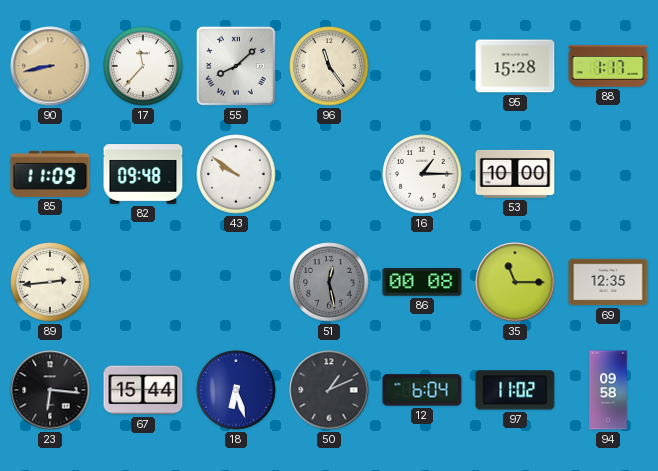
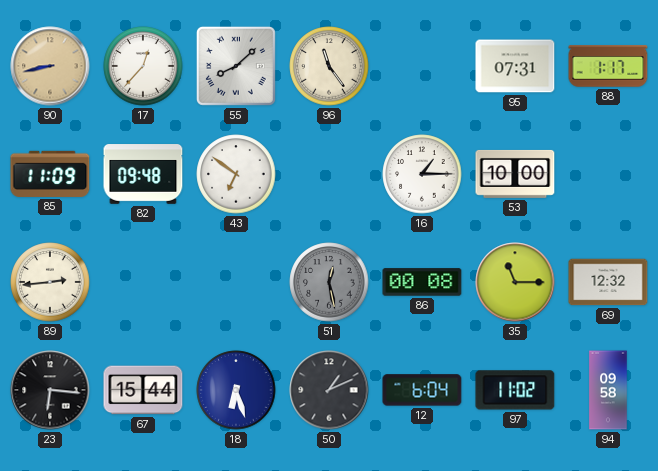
17: 11:37 -> 12:37 (143, 66)
95: 15:28 -> 07:31 (515, 66)
43: 9:51 -> 6:51 (236, 174)
69: 12:35 -> 12:32 (608, 282)
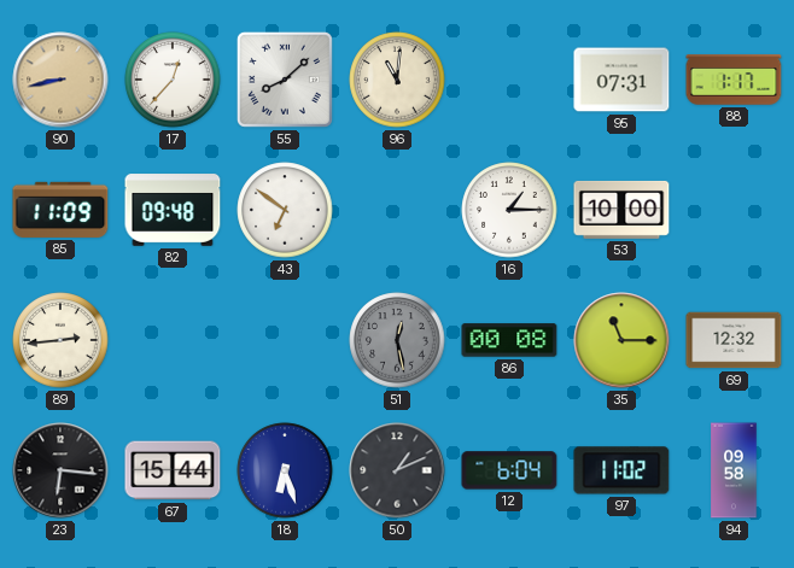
96: 11:24 -> 11:01 (397, 80)
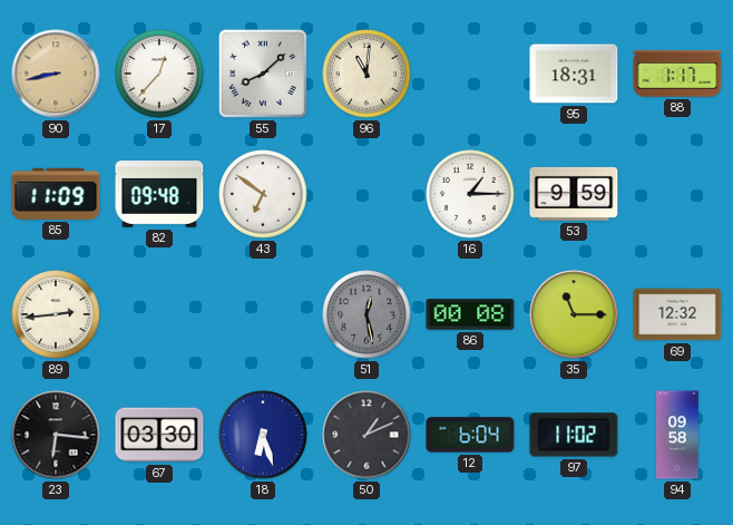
95: 07:31 -> 18:31 (574, 74)
53: 10:00 -> 9:59 (574, 194)
67: 15:44 -> 03:30 (159, 435)
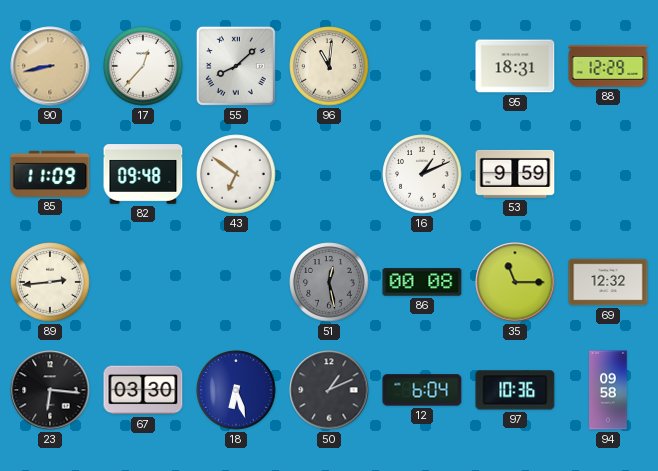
88: 1:17 -> 12:29 (608, 66)
16: 1:15 -> 1:11 (422, 174)
97: 11:02 -> 10:36 (515, 390)
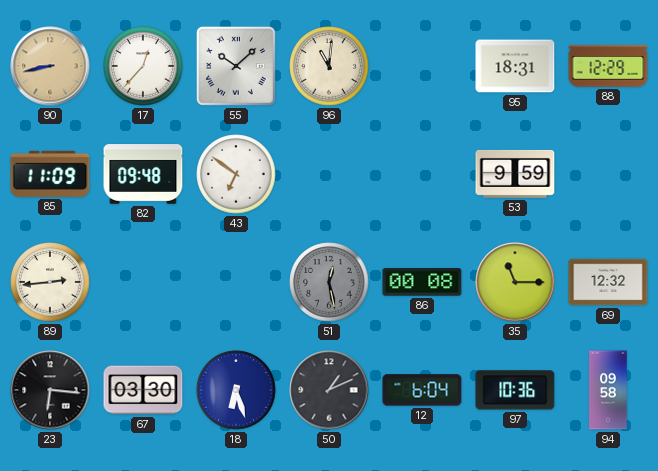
55: 8:08 -> 10:08 (236, 66)
16: 1:11 -> none (422, 174)
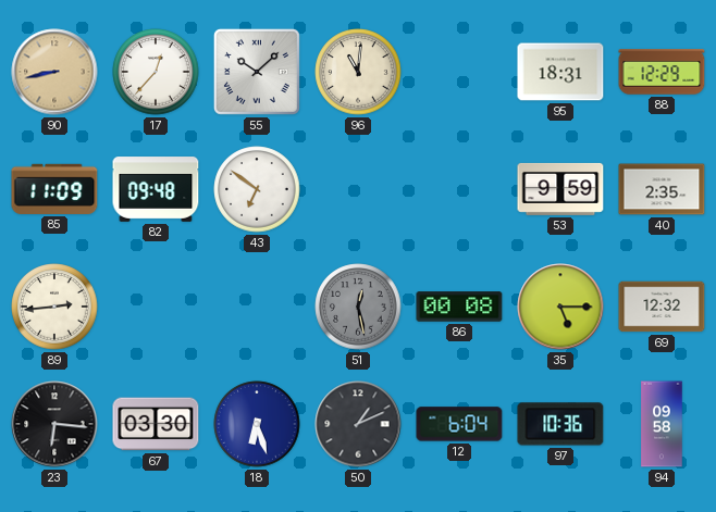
40: none -> 2:35 (662, 189)
35: 11:15 -> 5:15 (560, 307)
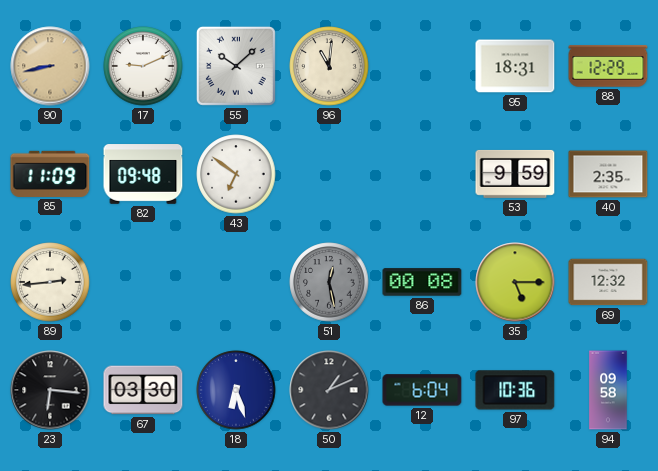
17: 12:37 -> 9:11 (143, 66)
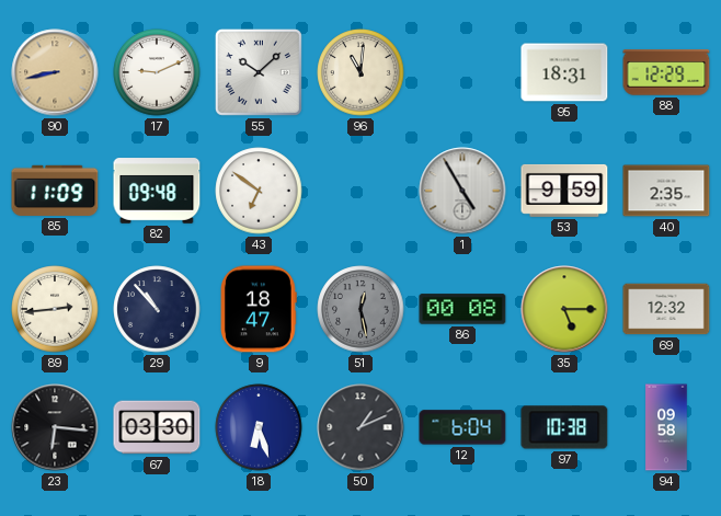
1: none -> 4:55 (462, 191)
29: none -> 10:53 (157, 309)
9: none -> 18:47 (259, 309)
97: 10:36 -> 10:38 (564, 427)
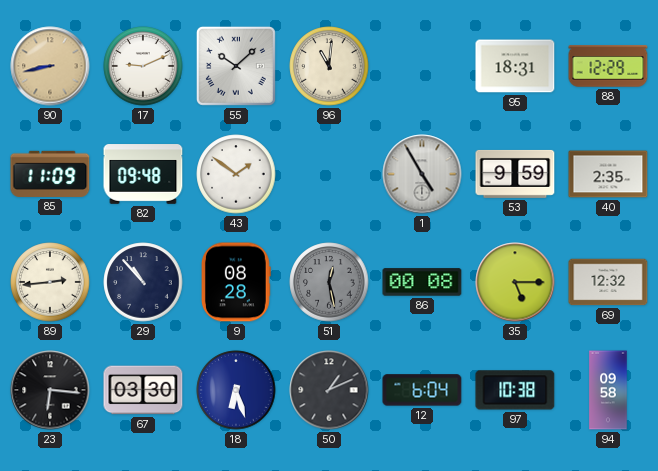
43: 6:51 -> 1:51 (236, 174)
9: 18:47 -> 08:28 (236, 282)
